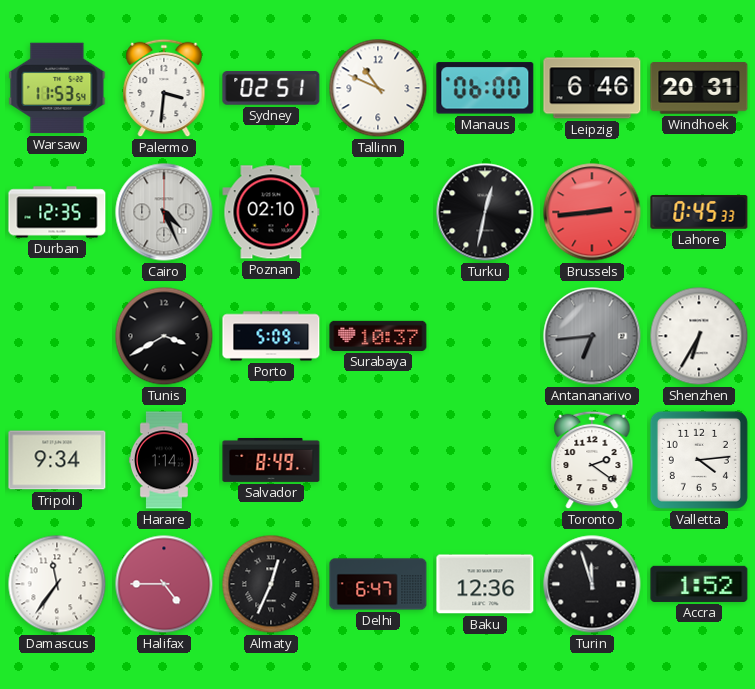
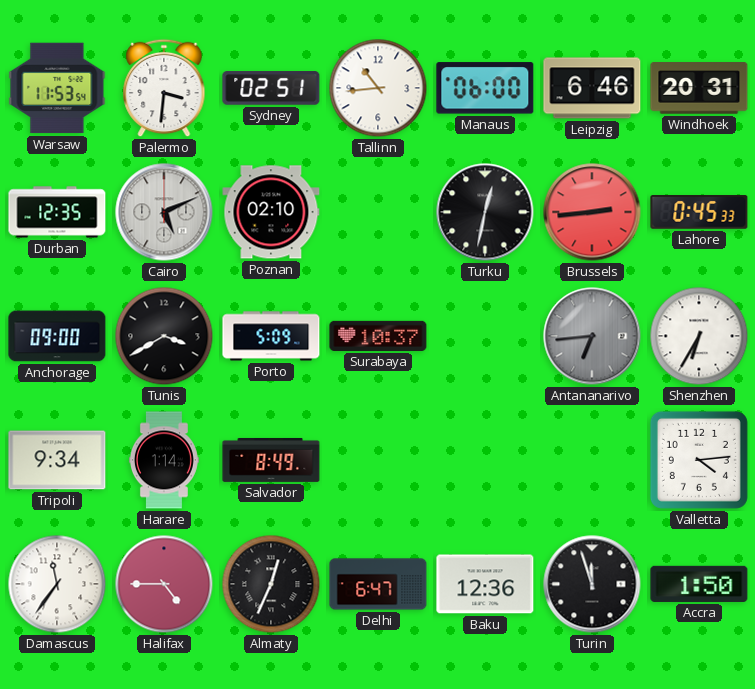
Tallinn: 10:49 -> 10:44 (378, 88)
Cairo: 4:26 -> 5:11 (164, 212)
Anchorage: none -> 09:00 (57, 336)
Toronto: 2:21 -> none (592, 460)
Accra: 1:52 -> 1:50 (699, 584)
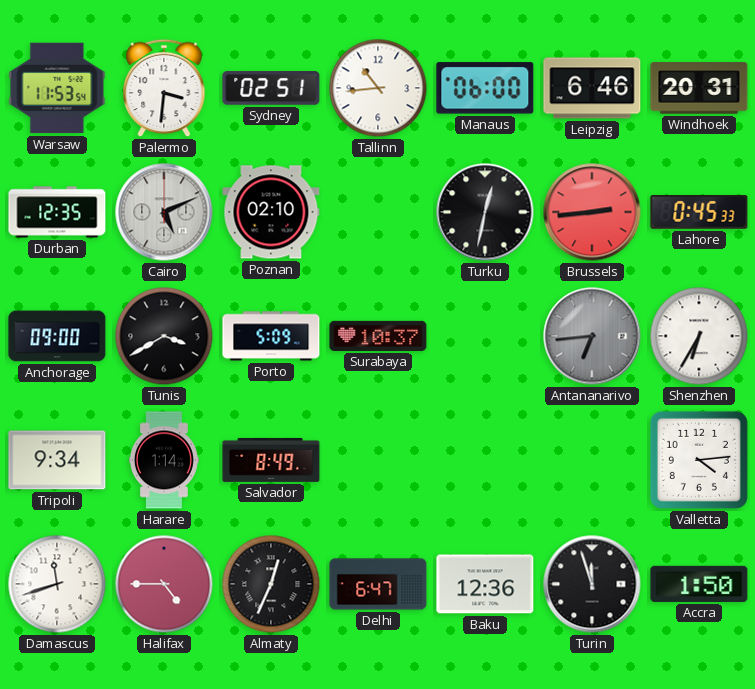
Damascus: 11:36 -> 11:42 (57, 584)
